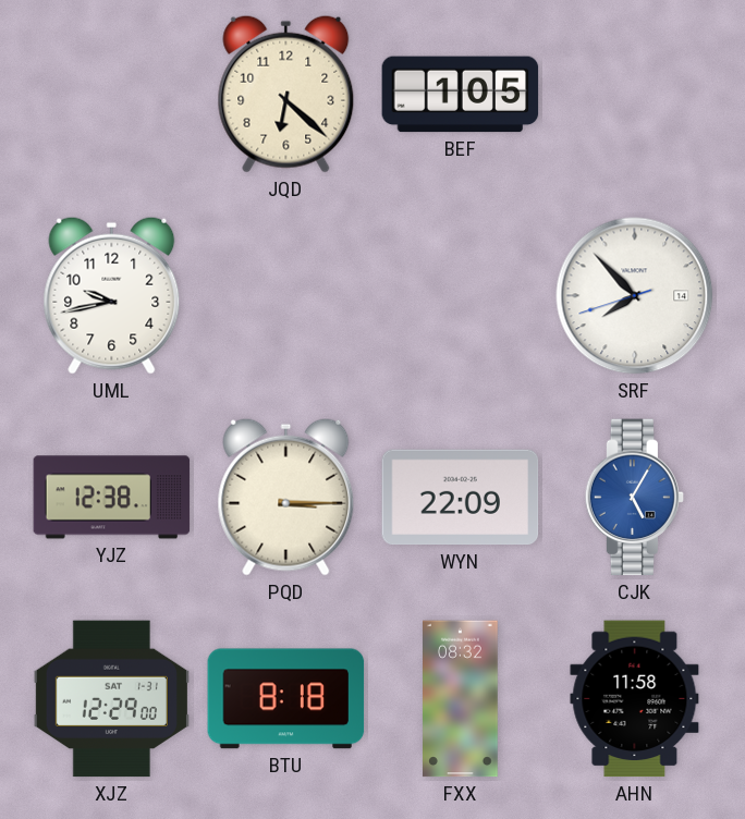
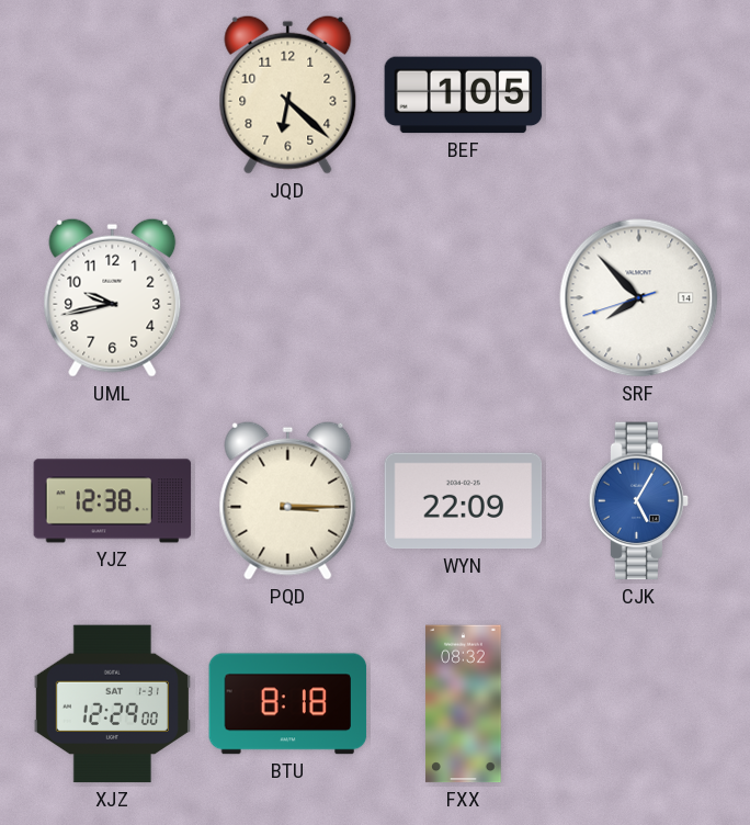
AHN: 11:58 -> none (635, 699)
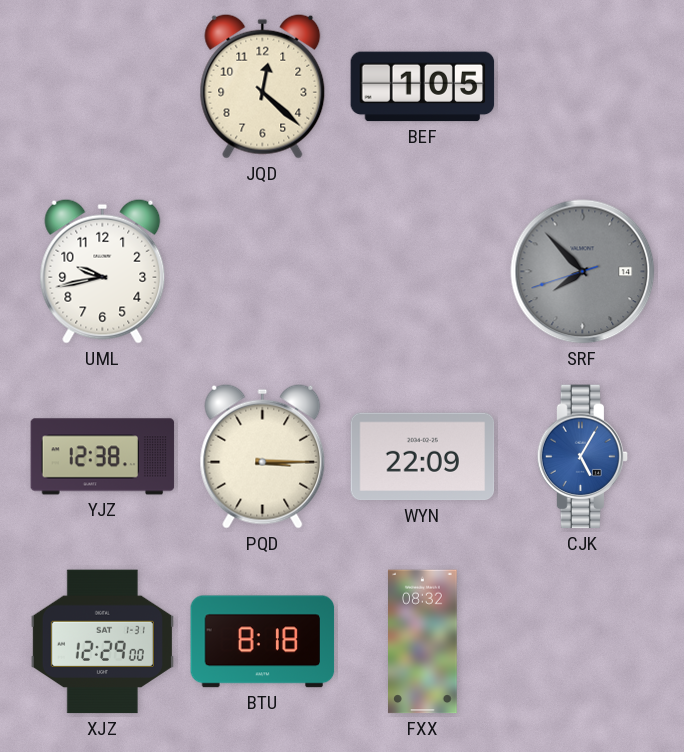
JQD: 6:22 -> 12:22 (263, 86)
SRF dial: white -> grey (583, 272)
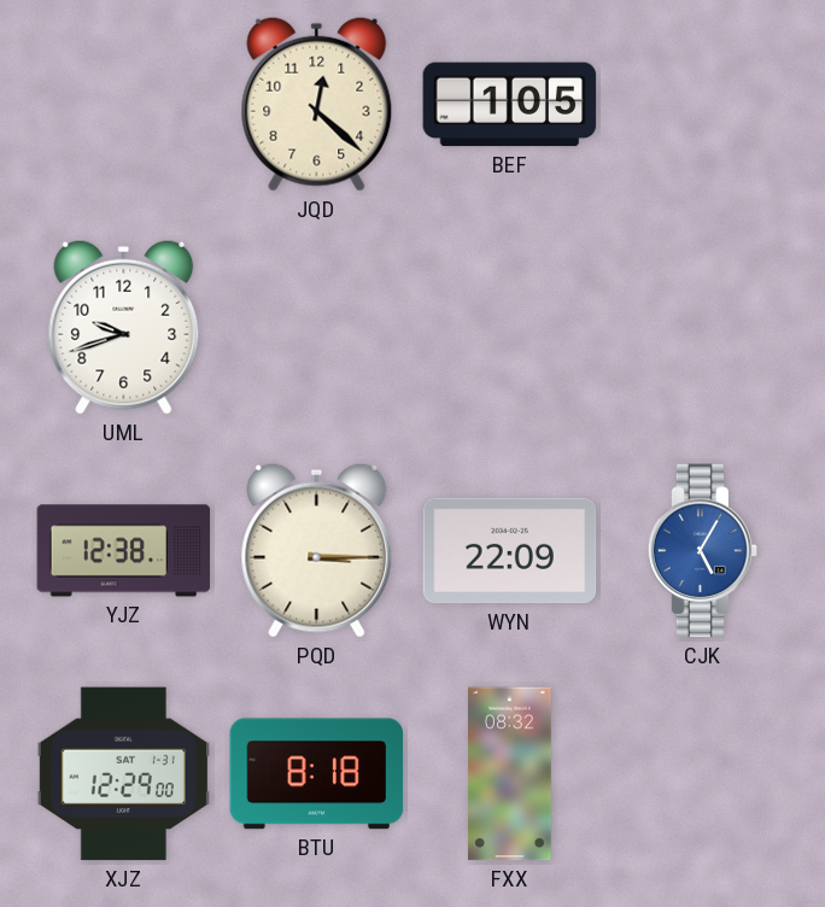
UML: 9:43 -> 9:42 (124, 327)
SRF: 7:52 -> none (583, 272)
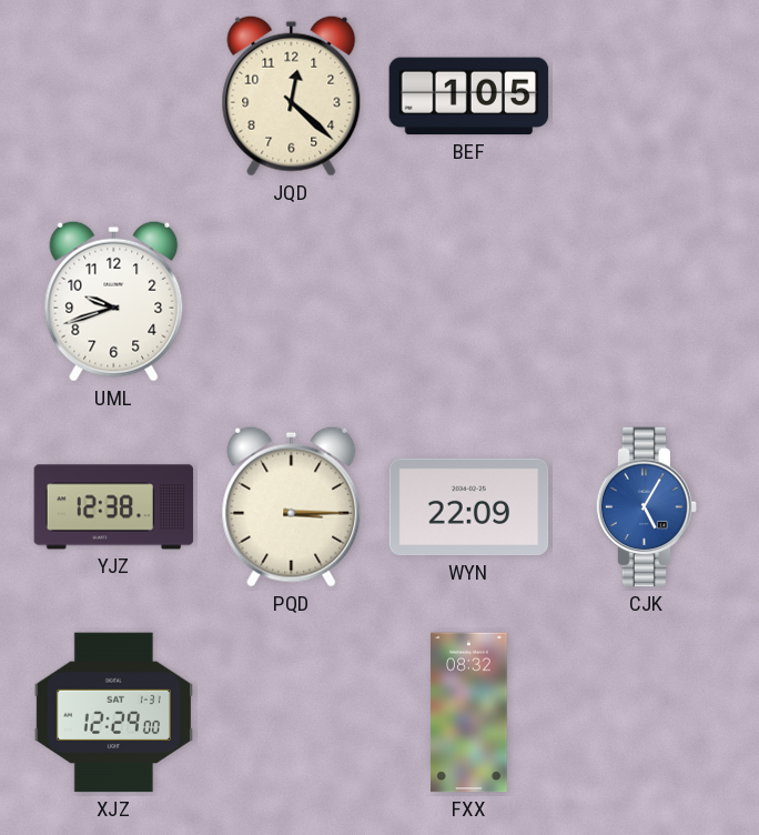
BTU: 8:18 -> none (317, 774)
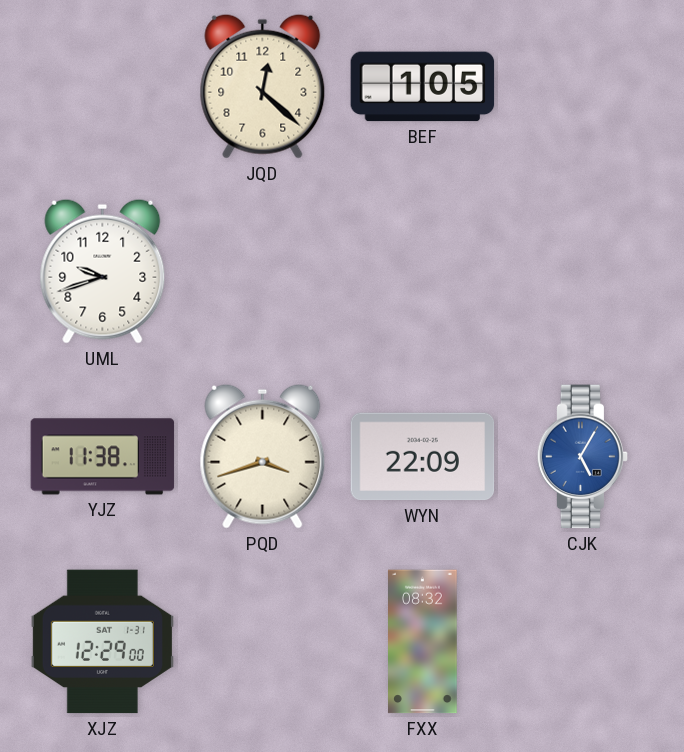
YJZ: 12:38 -> 11:38 (103, 457)
PQD: 3:15 -> 3:42 (263, 456)
